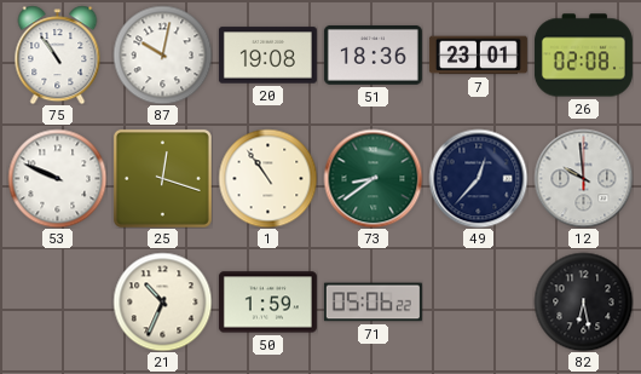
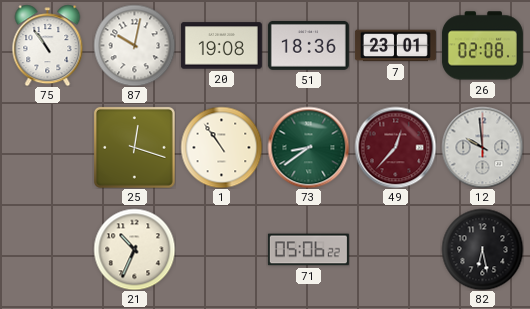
53: 9:49 -> none (57, 178)
49 dial: navy -> burgundy (395, 147)
50: 1:59 -> none (267, 303)
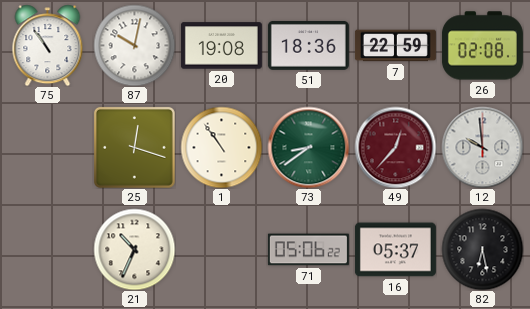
7: 23:01 -> 22:59 (395, 46)
16: none -> 05:37 (395, 250)
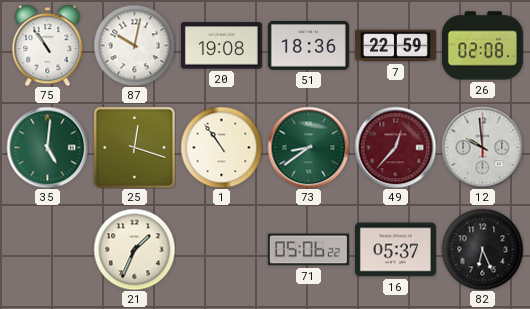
35: none -> 5:01 (47, 147)
21: 10:34 -> 1:34 (134, 249)
82: 6:28 -> 6:26 (482, 249)
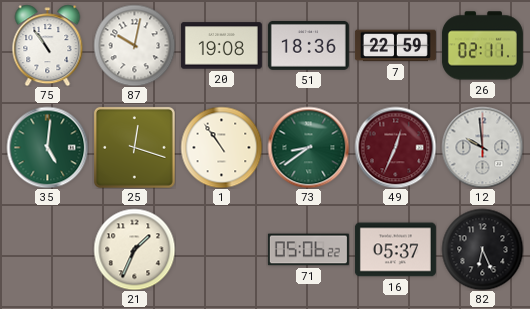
26: 02:08 -> 02:11 (482, 46)
49: 12:37 -> 12:34 (395, 147)
